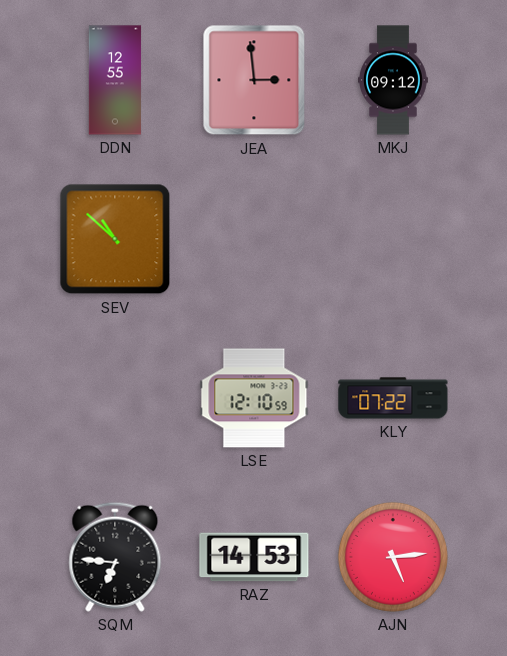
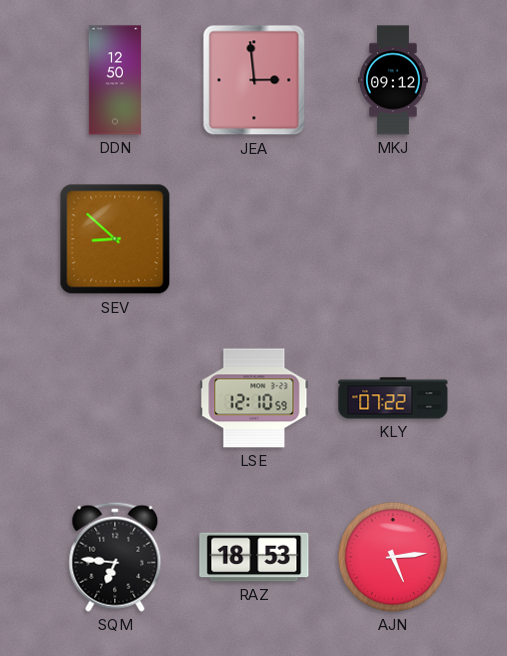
DDN: 12:55 -> 12:50 (115, 80)
SEV: 10:52 -> 8:52 (115, 239)
RAZ: 14:53 -> 18:53 (254, 557)
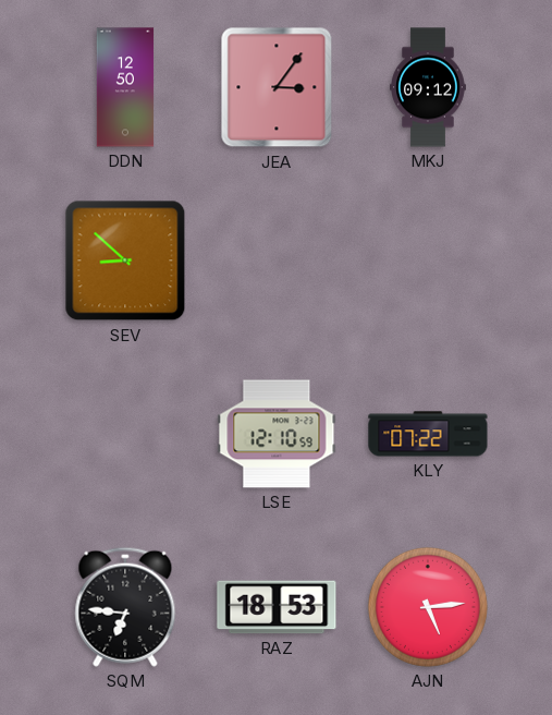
JEA: 2:59 -> 3:06 (277, 87)
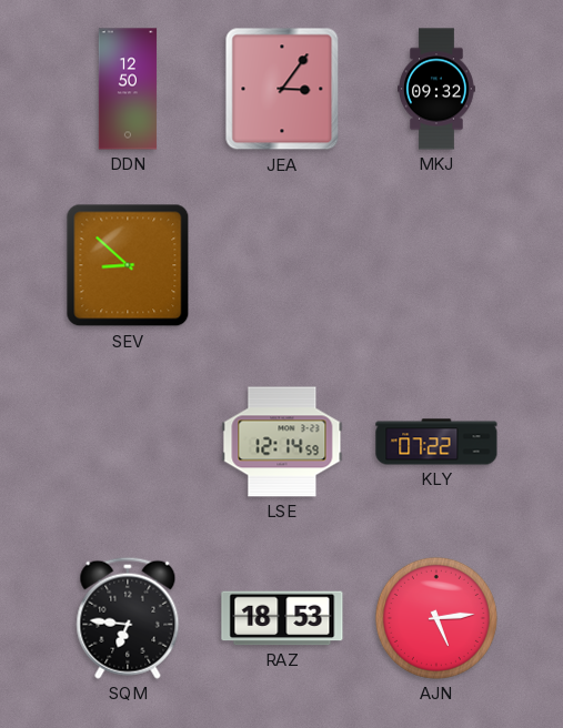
MKJ: 09:12 -> 09:32 (438, 89)
LSE: 12:10 -> 12:14 (282, 442)
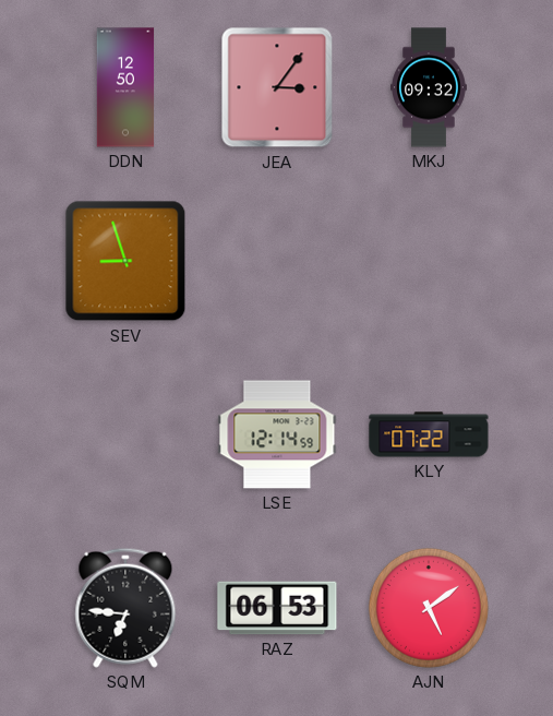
SEV: 8:52 -> 8:57 (125, 261)
RAZ: 18:53 -> 06:53 (277, 608)
AJN: 5:14 -> 5:09 (429, 608)
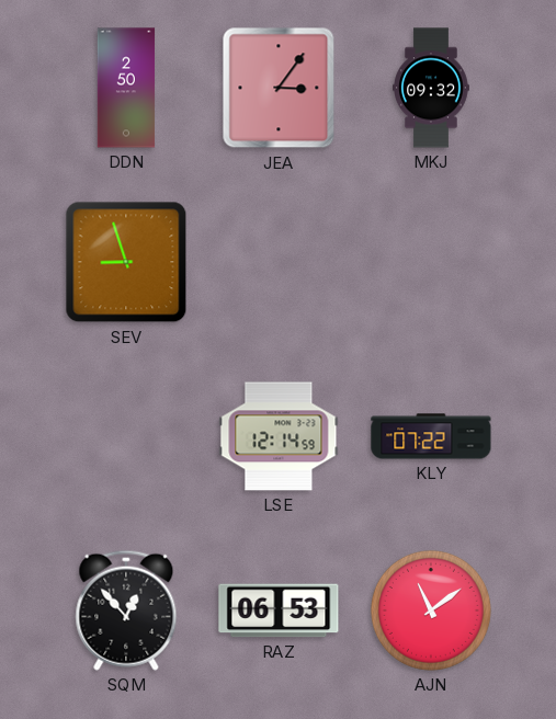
DDN: 12:50 -> 2:50 (126, 88)
SQM: 6:46 -> 12:53 (126, 610)
AJN: 5:09 -> 11:09 (431, 610)
